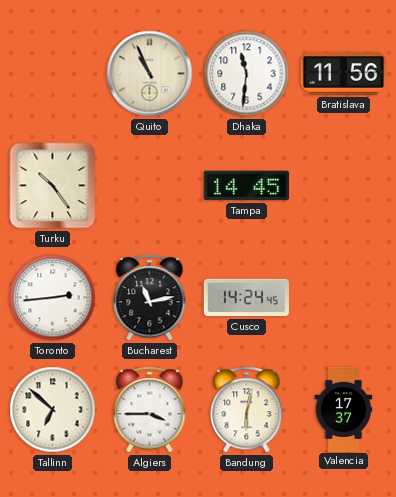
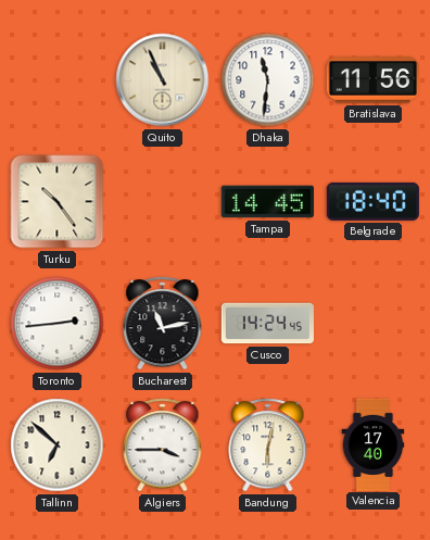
Belgrade: none -> 18:40 (372, 201)
Valencia: 17:37 -> 17:40 (374, 444)
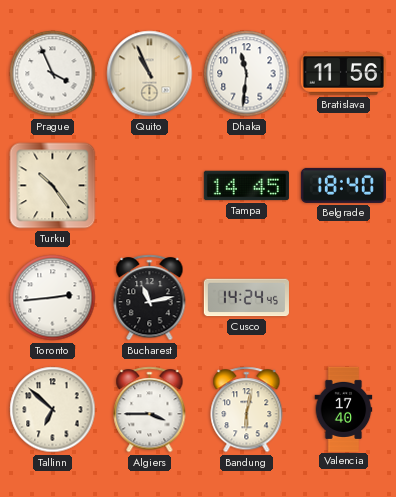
Prague: none -> 3:56 (53, 74)
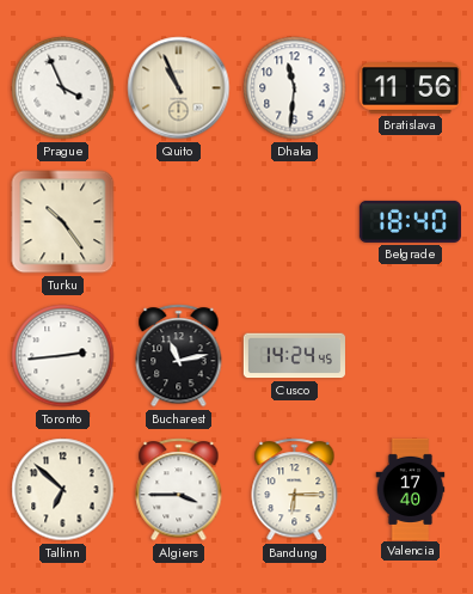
Tampa: 14:45 -> none (246, 186)
Bandung: 6:02 -> 6:15 (295, 490)
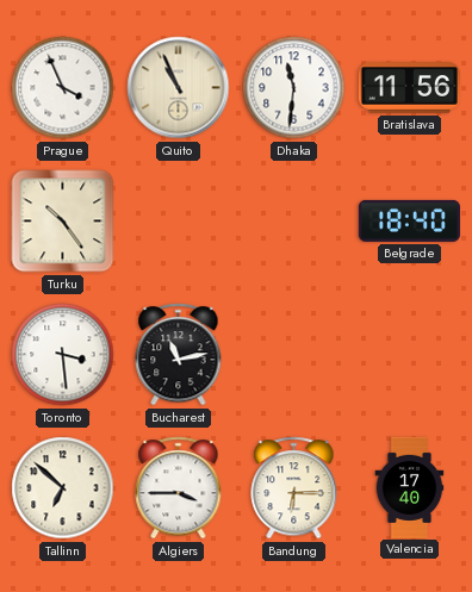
Toronto: 2:44 -> 3:29 (63, 355)
Cusco: 14:24 -> none (294, 356)
